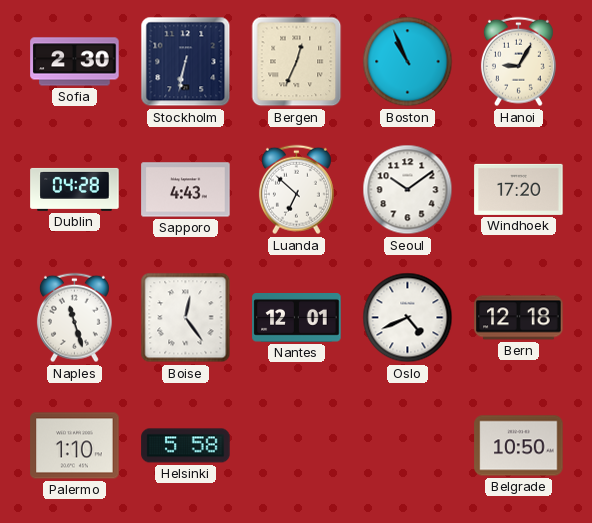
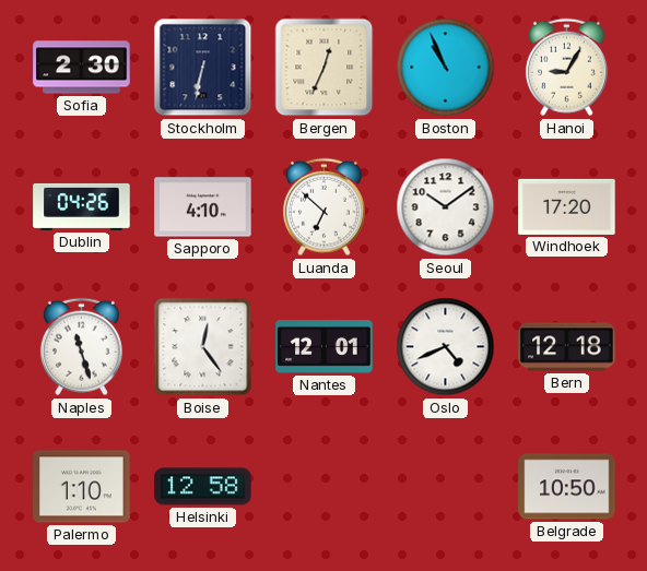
Dublin: 04:28 -> 04:26 (82, 206)
Sapporo: 4:43 -> 4:10 (203, 207)
Helsinki: 5:58 -> 12:58 (203, 487)
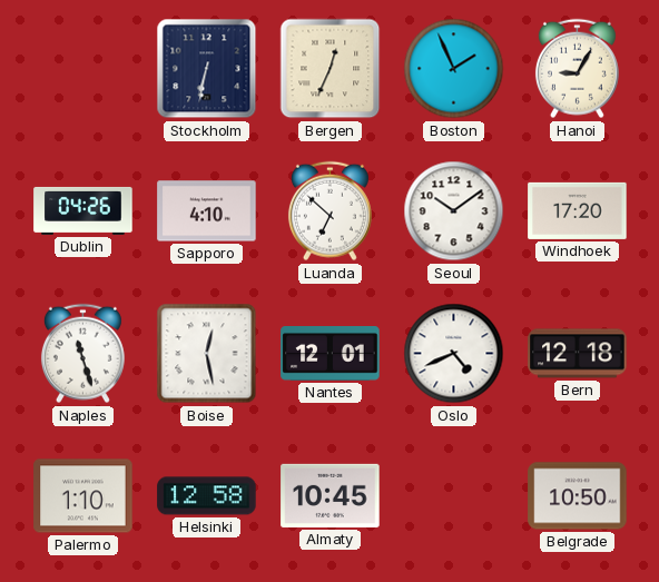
Sofia: 2:30 -> none (82, 68)
Boston: 10:56 -> 1:56 (454, 69)
Boise: 12:24 -> 12:28 (207, 354)
Almaty: none -> 10:45 (331, 495)
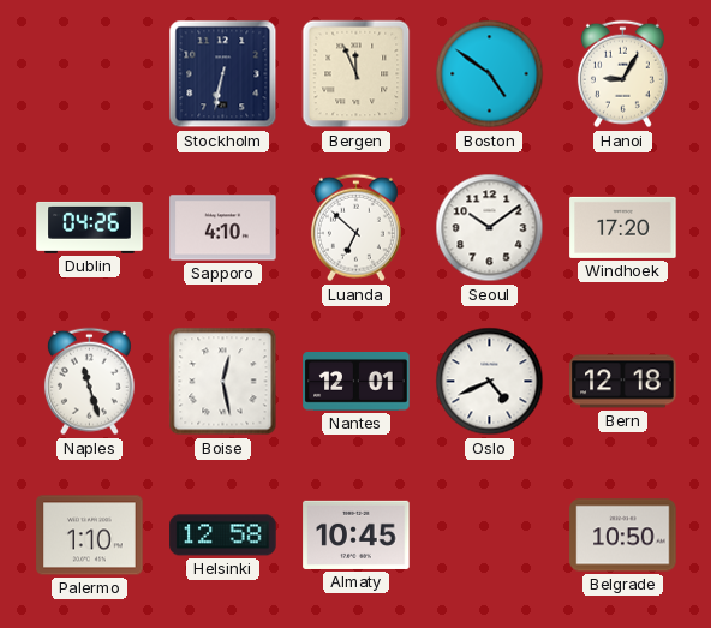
Bergen: 12:34 -> 11:56 (357, 74)
Boston: 1:56 -> 4:51 (490, 74)
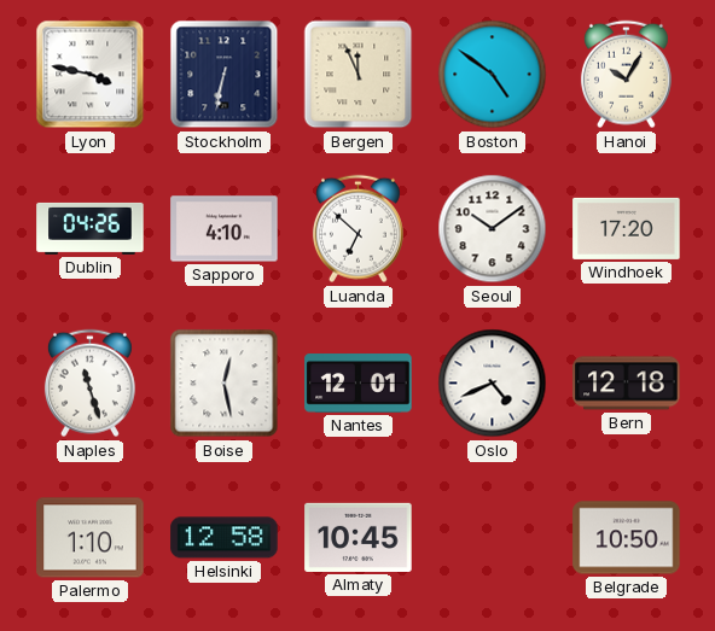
Lyon: none -> 3:47 (91, 75)
Hanoi: 9:05 -> 10:05 (626, 75)
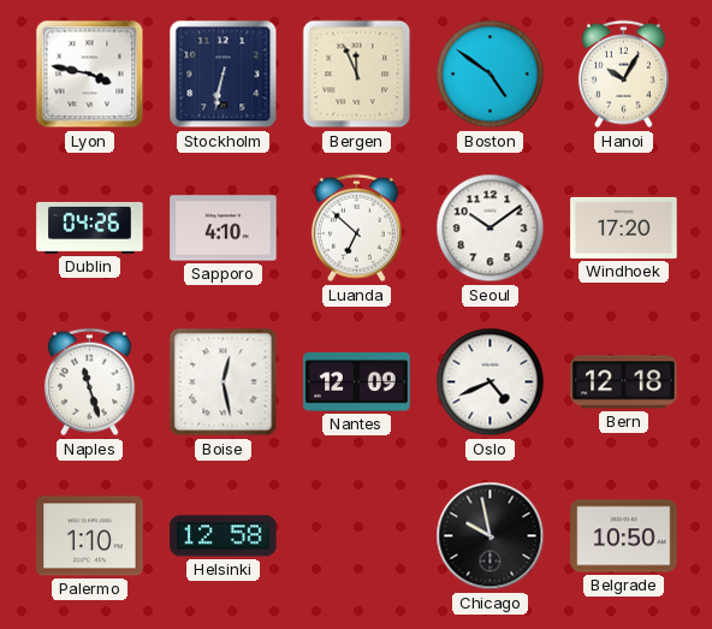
Nantes: 12:01 -> 12:09 (357, 382)
Almaty: 10:45 -> none (359, 537)
Chicago: none -> 9:58 (491, 536)
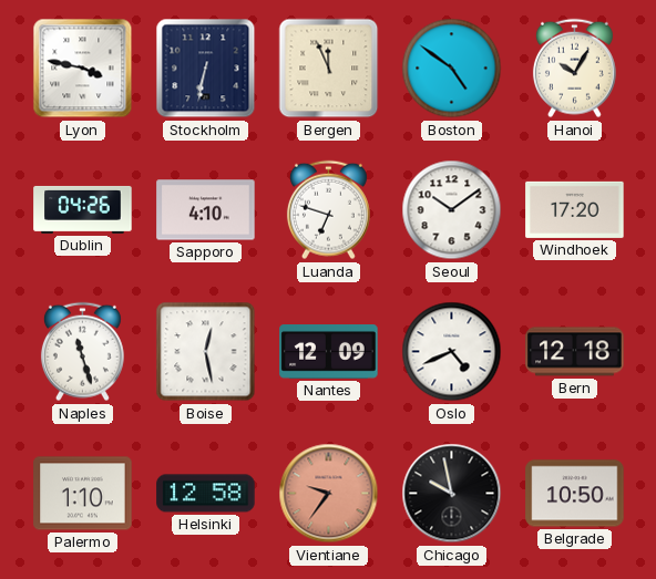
Luanda: 6:52 -> 6:48 (328, 210)
Vientiane: none -> 9:36 (329, 494)
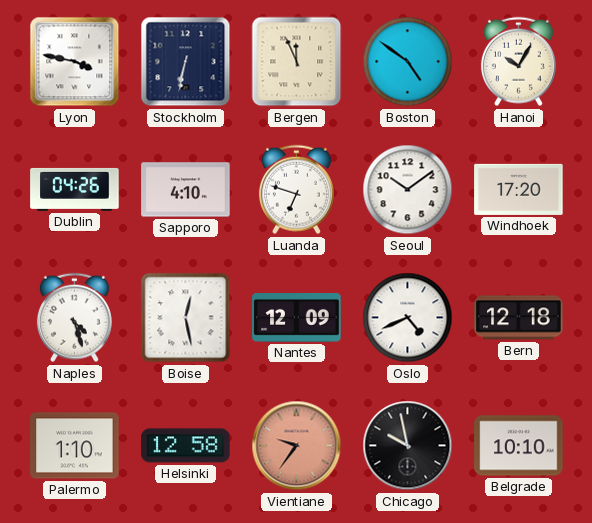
Naples: 11:27 -> 4:27 (74, 318)
Belgrade: 10:50 -> 10:10 (519, 446)
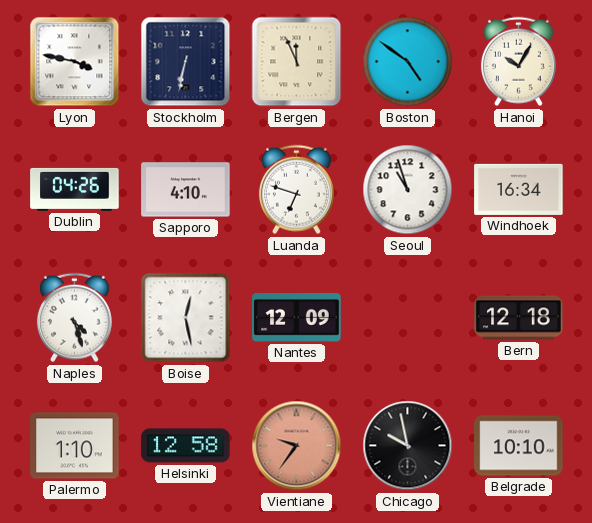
Seoul: 10:09 -> 10:57 (408, 190)
Windhoek: 17:20 -> 16:34 (519, 189)
Oslo: 4:41 -> none (408, 318)
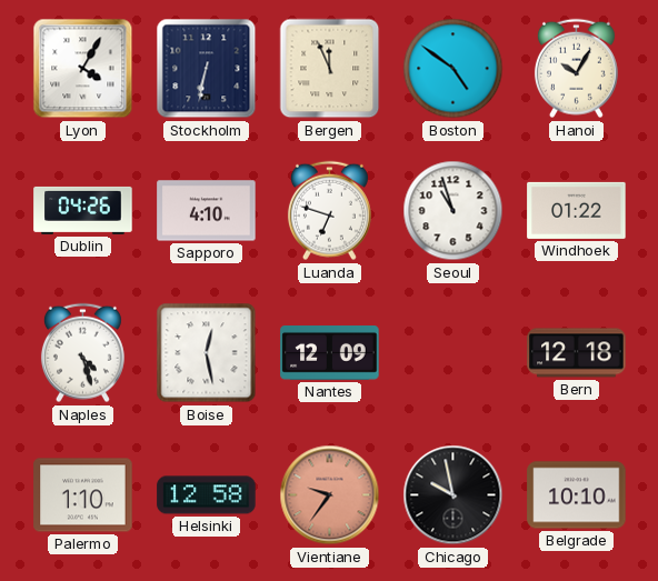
Lyon: 3:47 -> 4:05 (83, 69)
Windhoek: 16:34 -> 01:22 (577, 210)
